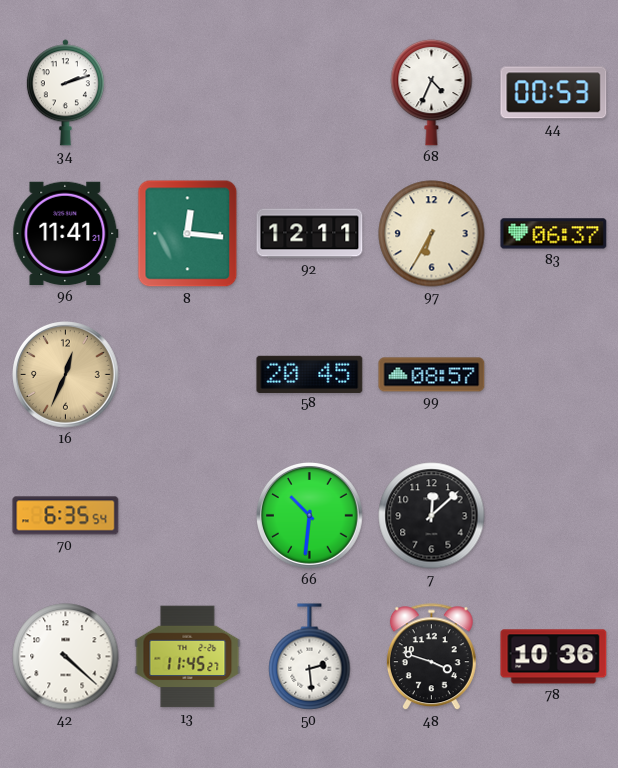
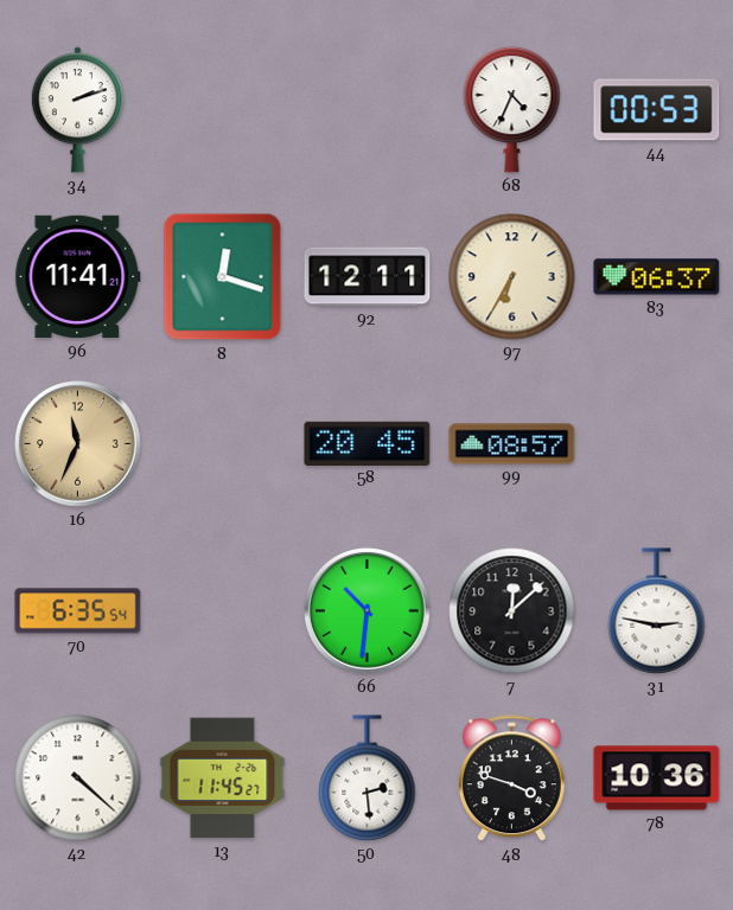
8: 12:16 -> 12:18 (223, 277)
16: 12:34 -> 11:34 (78, 444)
31: none -> 2:47 (657, 611)
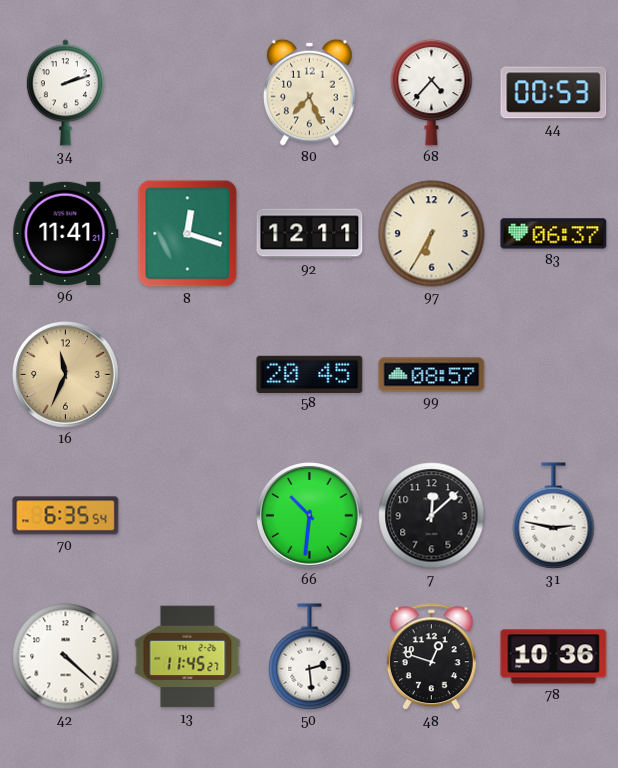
80: none -> 7:26 (310, 92)
68: 4:34 -> 4:37 (432, 92)
48: 3:48 -> 12:48 (431, 657)
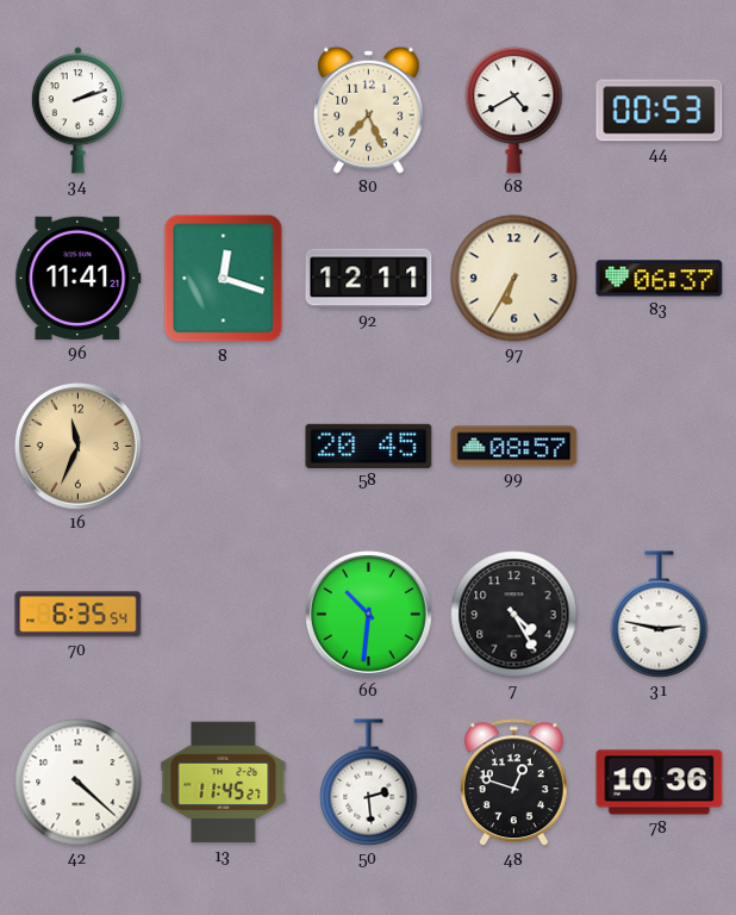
68: 4:37 -> 4:40 (514, 110)
7: 12:08 -> 4:25 (514, 615)
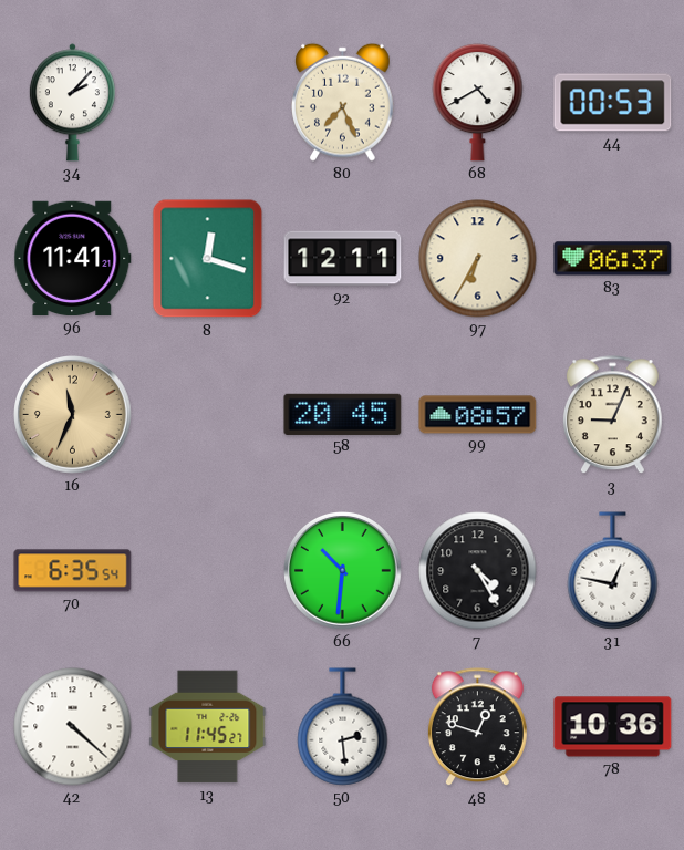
34: 2:12 -> 2:07 (72, 103)
3: none -> 9:04 (612, 415)
31: 2:47 -> 12:47 (613, 571)
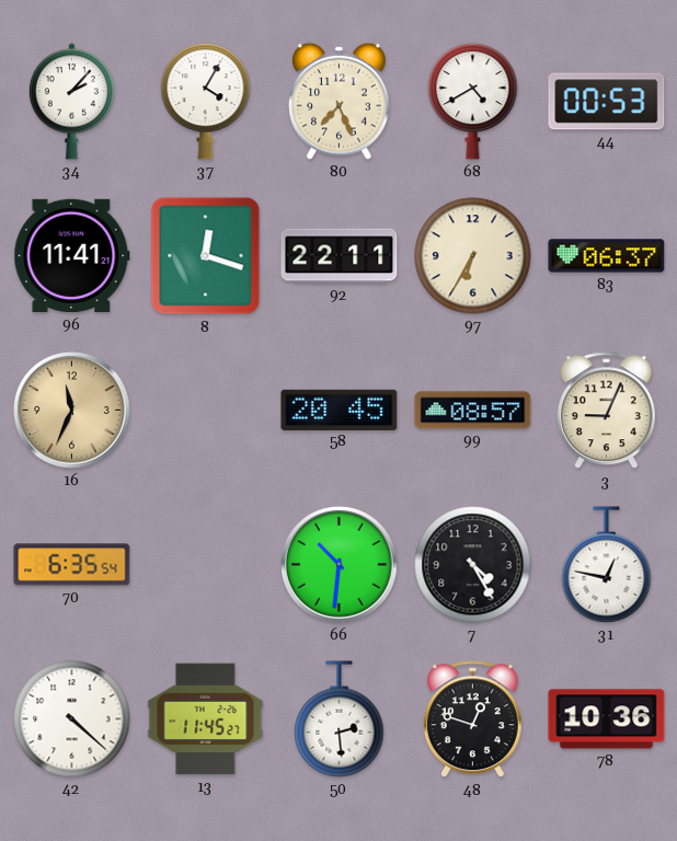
37: none -> 4:05 (206, 101)
92: 12:11 -> 22:11 (340, 256)
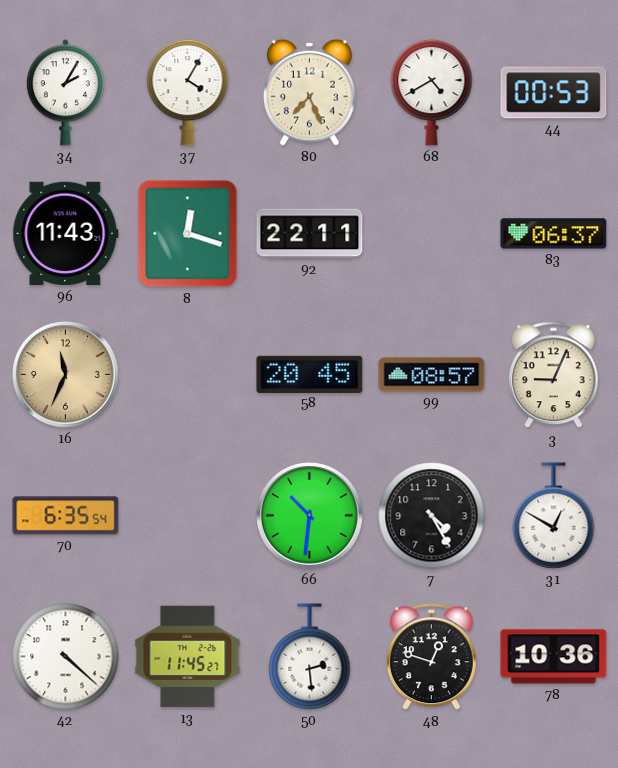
34: 2:07 -> 2:05 (65, 93)
96: 11:41 -> 11:43 (66, 234)
97: 6:35 -> none (473, 256)
31: 12:47 -> 12:50 (554, 516)
